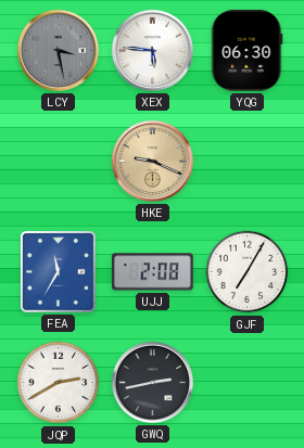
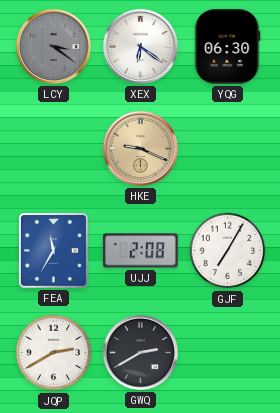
LCY: 3:28 -> 3:21 (53, 46)
XEX: 5:46 -> 6:21 (140, 46)
GWQ: 2:43 -> 2:40 (140, 352)
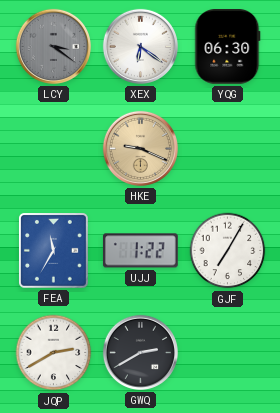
UJJ: 2:08 -> 1:22 (140, 251)
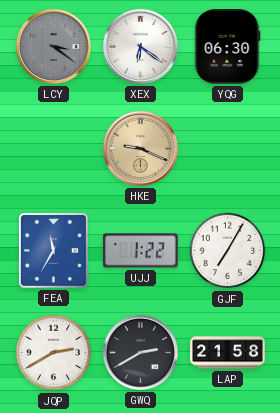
LAP: none -> 21:58 (228, 353)
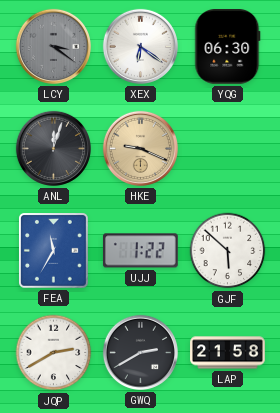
ANL: none -> 12:03 (53, 148)
GJF: 7:05 -> 5:52 (228, 251)
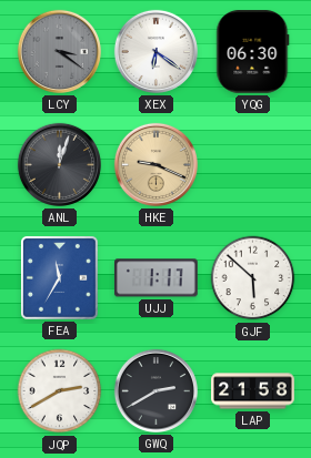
UJJ: 1:22 -> 1:17 (155, 278)
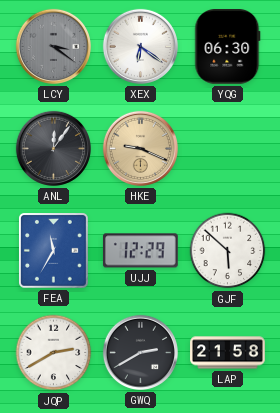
ANL: 12:03 -> 12:06 (53, 148)
UJJ: 1:17 -> 12:29 (140, 251)
